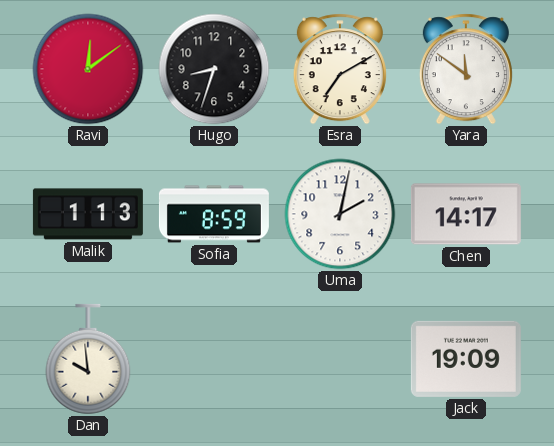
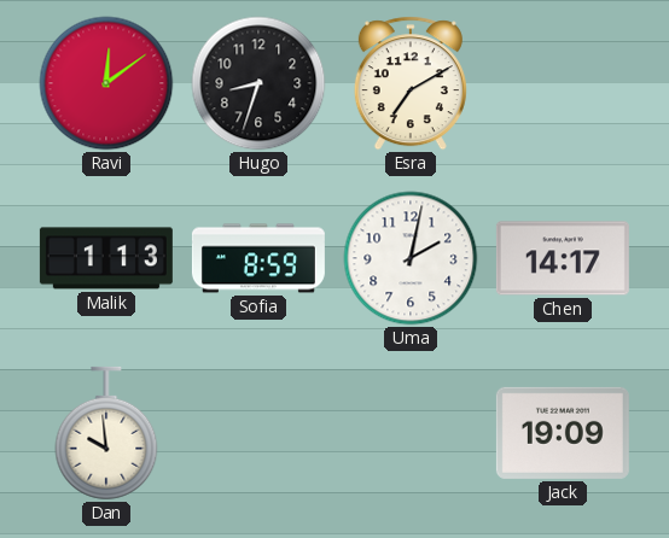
Yara: 11:51 -> none (466, 69)
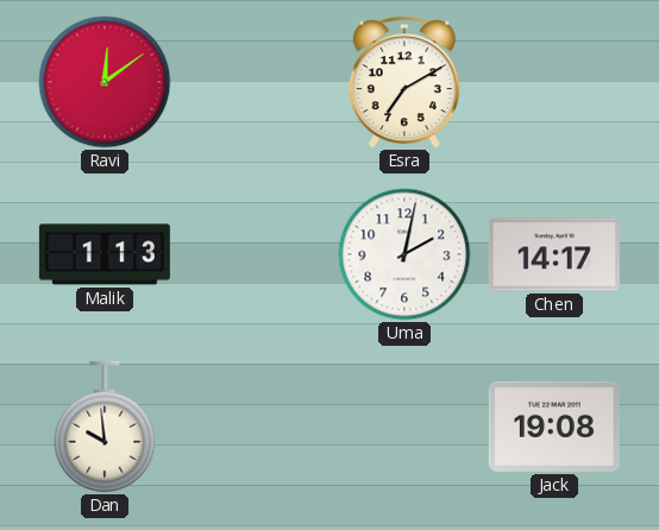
Hugo: 8:33 -> none (258, 83)
Sofia: 8:59 -> none (258, 258)
Jack: 19:09 -> 19:08 (554, 427)
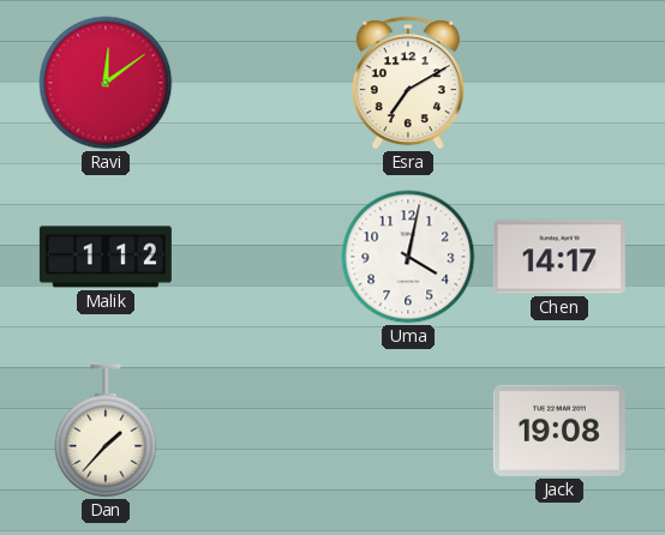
Malik: 1:13 -> 1:12 (106, 257)
Uma: 2:02 -> 4:02 (408, 257)
Dan: 9:59 -> 1:37 (106, 431)
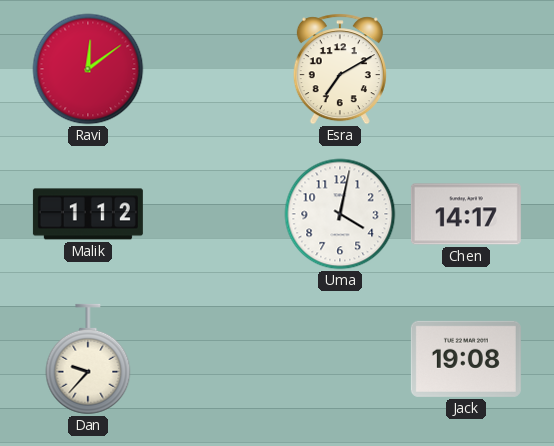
Dan: 1:37 -> 9:37 (88, 359)
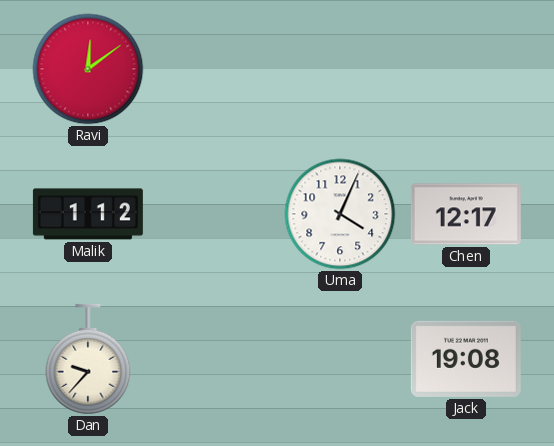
Esra: 7:10 -> none (340, 69)
Uma: 4:02 -> 4:04 (340, 214)
Chen: 14:17 -> 12:17 (466, 214)
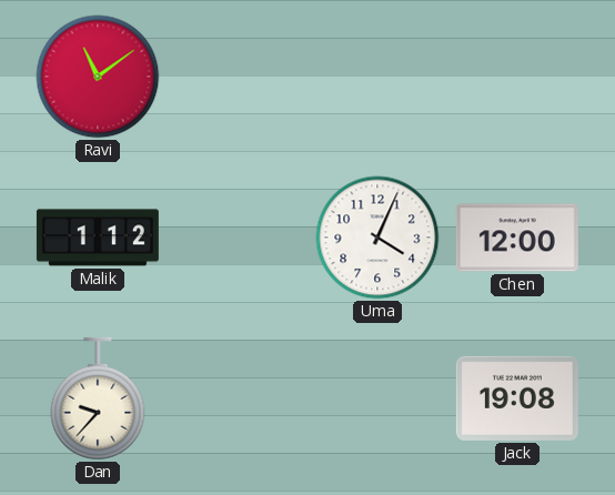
Ravi: 12:09 -> 11:09 (98, 77)
Chen: 12:17 -> 12:00 (517, 238)
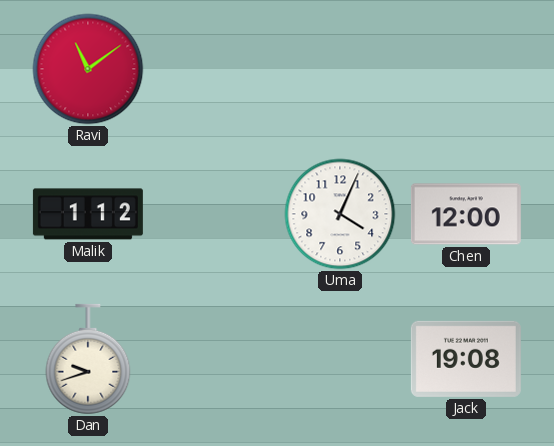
Dan: 9:37 -> 9:42 (88, 359)
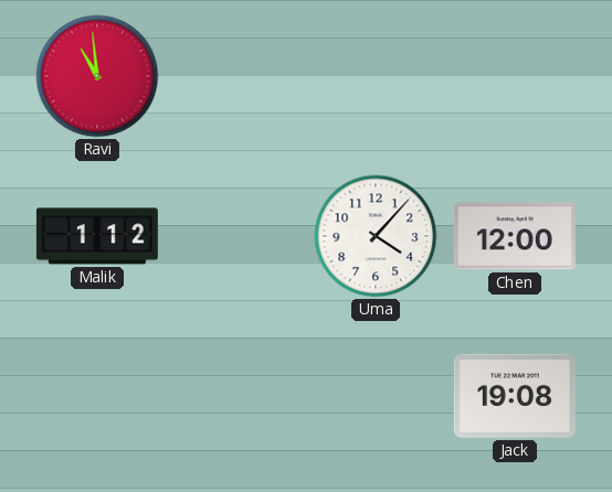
Ravi: 11:09 -> 10:59 (97, 76)
Uma: 4:04 -> 4:07 (376, 236)
Dan: 9:42 -> none (88, 359)
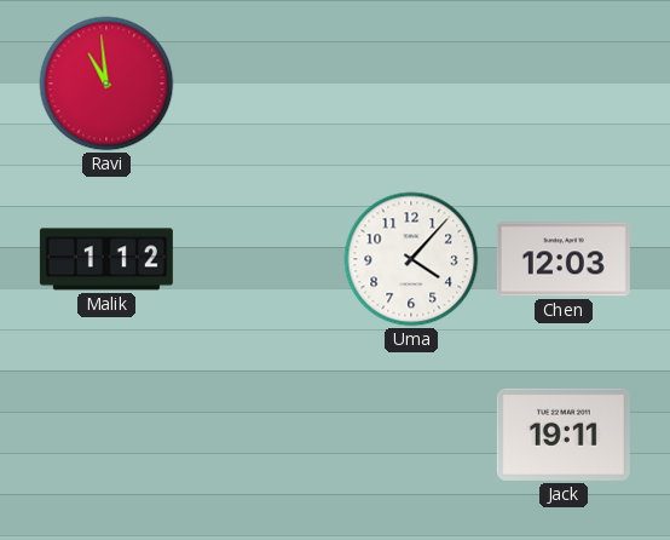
Chen: 12:00 -> 12:03 (564, 259)
Jack: 19:08 -> 19:11 (564, 435)
